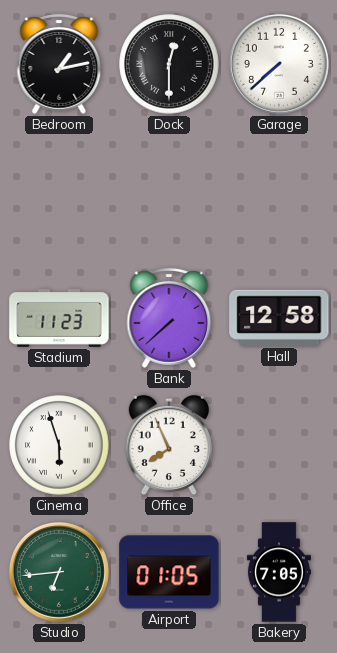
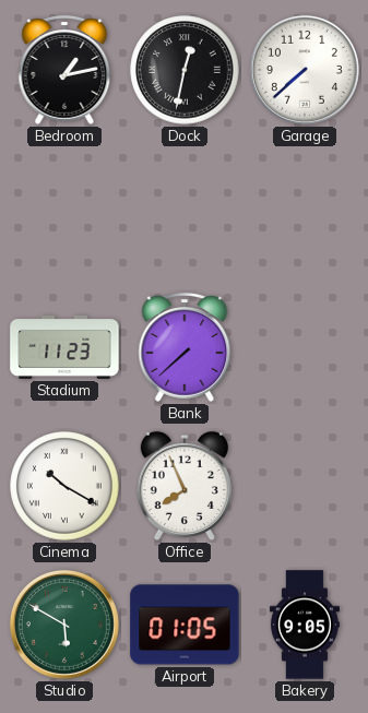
Dock: 12:30 -> 12:32 (185, 70)
Hall: 12:58 -> none (279, 318)
Cinema: 5:57 -> 10:20 (64, 486)
Studio: 6:44 -> 5:50 (64, 625)
Bakery: 7:05 -> 9:05 (305, 625)
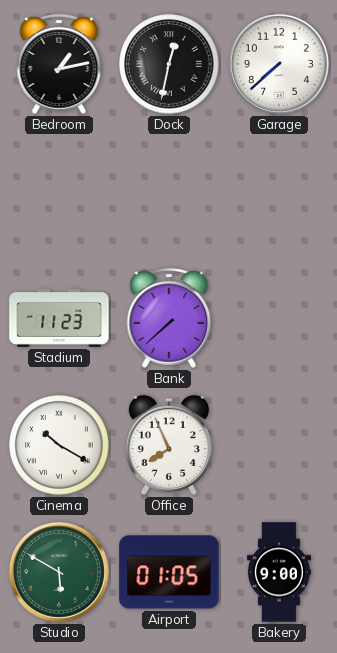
Bakery: 9:05 -> 9:00 (279, 572)
